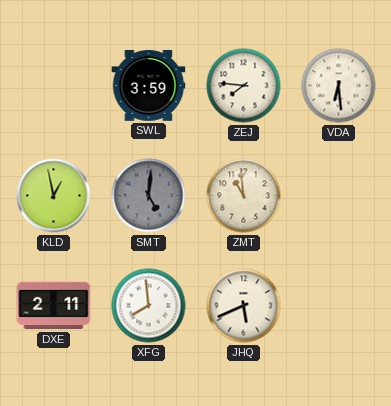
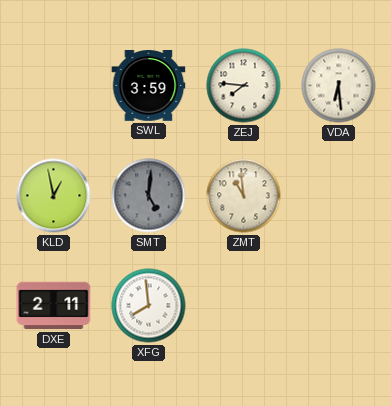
JHQ: 5:41 -> none (244, 306)
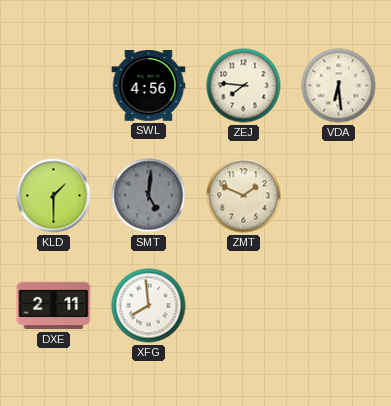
SWL: 3:59 -> 4:56 (149, 86)
KLD: 12:58 -> 1:30 (54, 196)
ZMT: 10:59 -> 1:49 (244, 196)
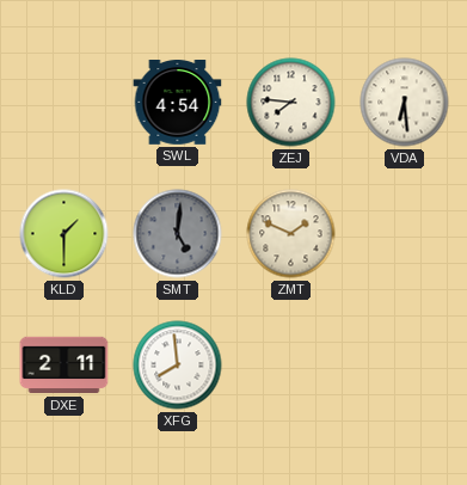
SWL: 4:56 -> 4:54 (178, 103)
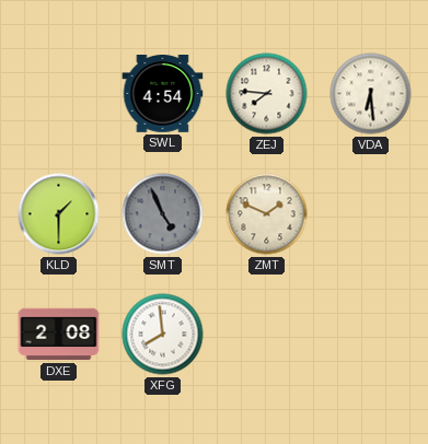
SMT: 5:01 -> 4:56 (163, 214)
DXE: 2:11 -> 2:08 (59, 335)
